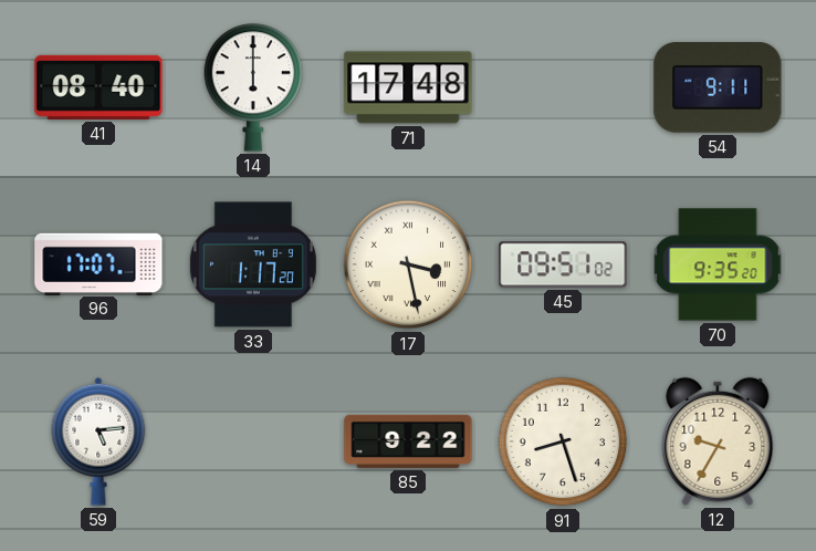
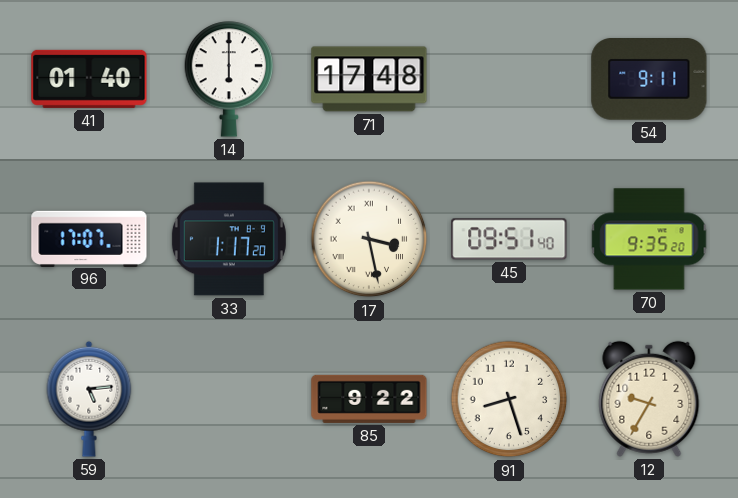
41: 08:40 -> 01:40 (89, 79)
45: 09:51:02 -> 09:51:40 (509, 239)
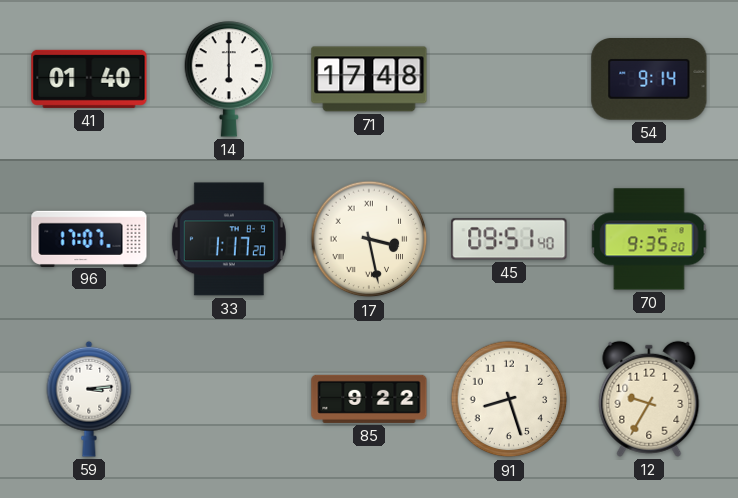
54: 9:11 -> 9:14 (649, 80)
59: 5:14 -> 3:14 (89, 399)
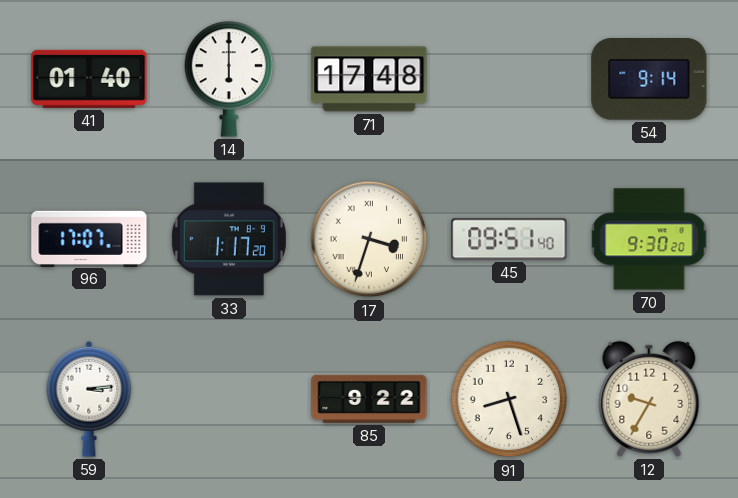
17: 3:28 -> 3:33 (369, 239)
70: 9:35 -> 9:30 (649, 239)
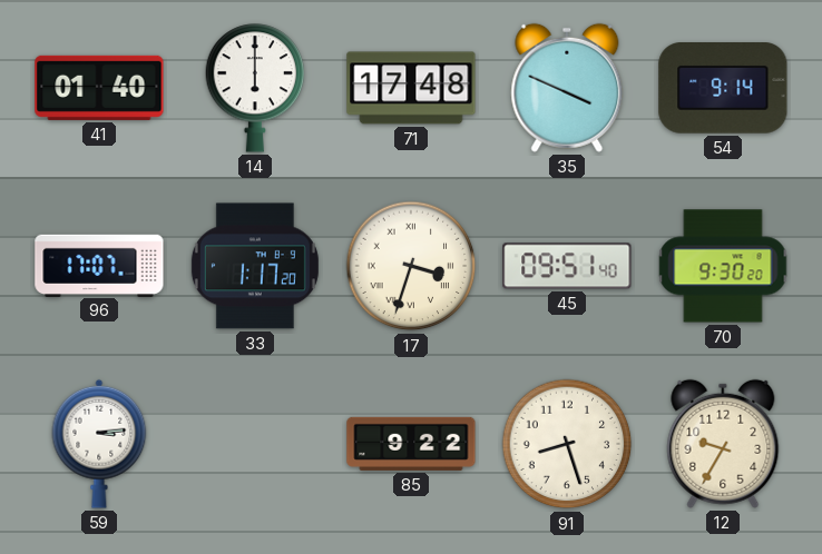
35: none -> 3:49 (567, 88)
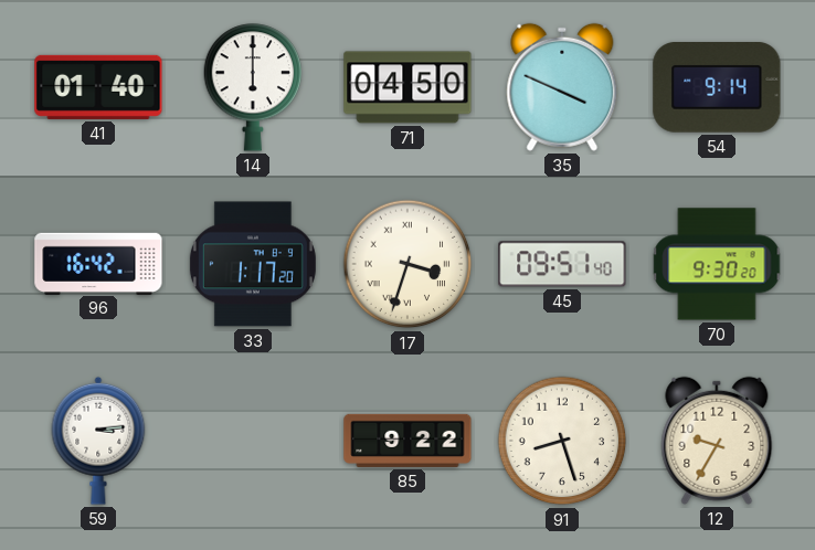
71: 17:48 -> 04:50 (407, 87)
96: 17:07 -> 16:42 (98, 263)
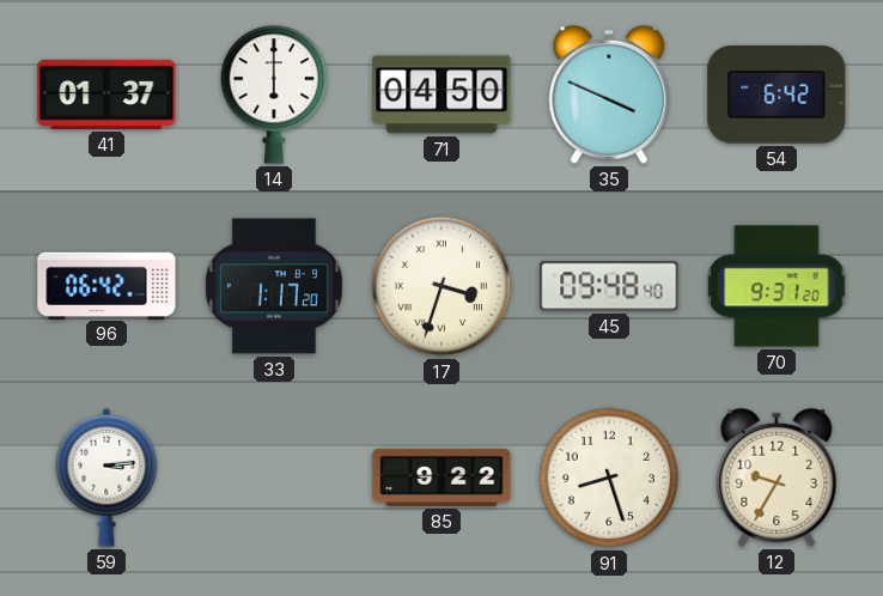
41: 01:40 -> 01:37 (106, 95)
54: 9:14 -> 6:42 (777, 96)
96: 16:42 -> 06:42 (106, 285)
45: 09:51 -> 09:48 (609, 286)
70: 9:30 -> 9:31 (777, 286)
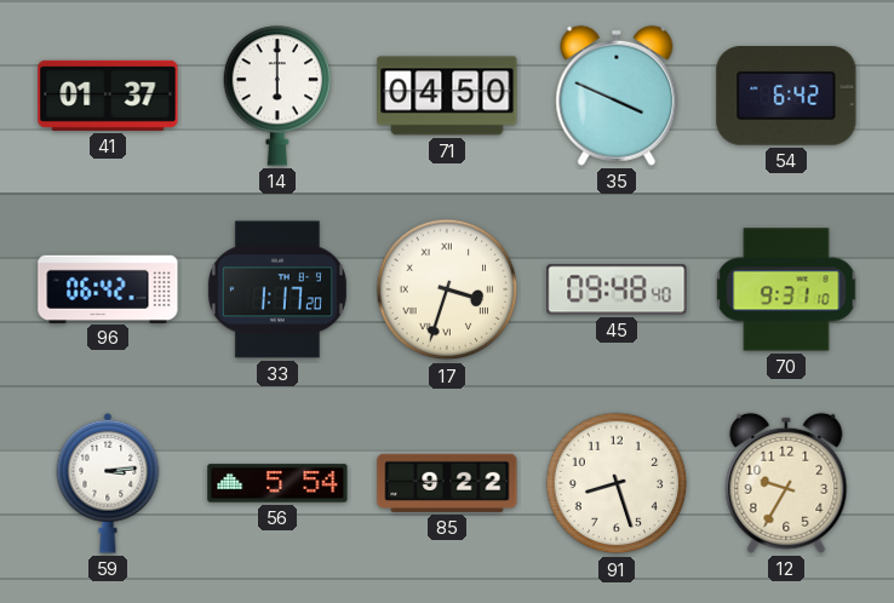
70: 9:31:20 -> 9:31:10 (786, 289)
56: none -> 5:54 (277, 483)
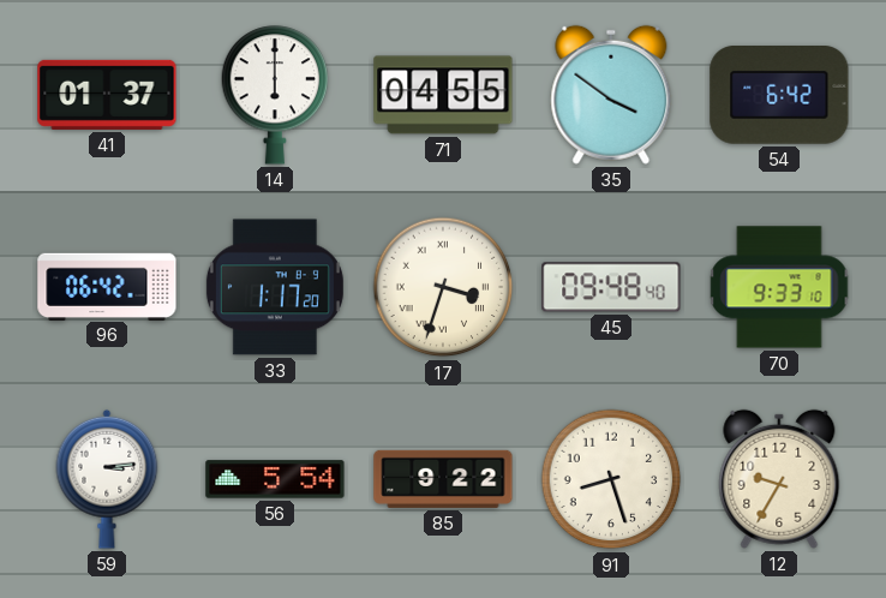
71: 04:50 -> 04:55 (443, 95)
35: 3:49 -> 3:51 (611, 95)
70: 9:31 -> 9:33 (779, 287)
